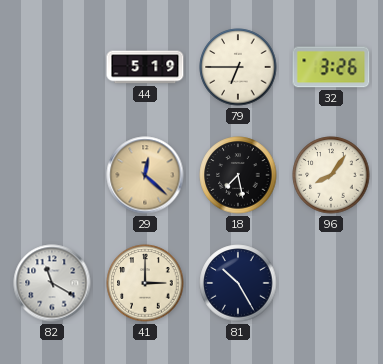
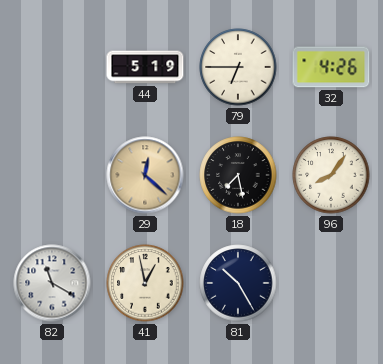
32: 3:26 -> 4:26 (331, 67)
41: 3:00 -> 12:58 (145, 283)
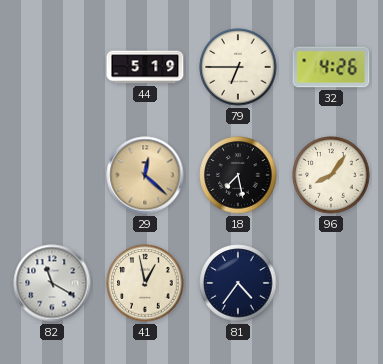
81: 10:25 -> 4:36 (238, 283)
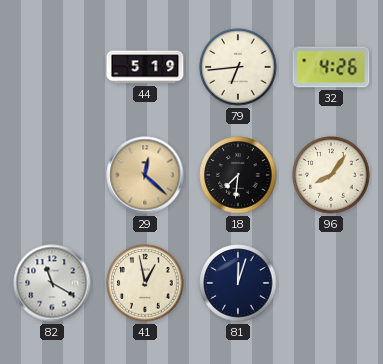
79: 6:45 -> 6:44 (238, 67)
18: 7:28 -> 7:31 (238, 175)
81: 4:36 -> 12:03 (238, 283)
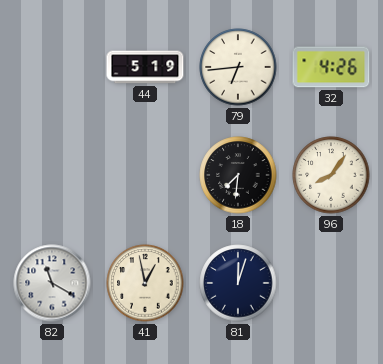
29: 12:22 -> none (145, 175)
